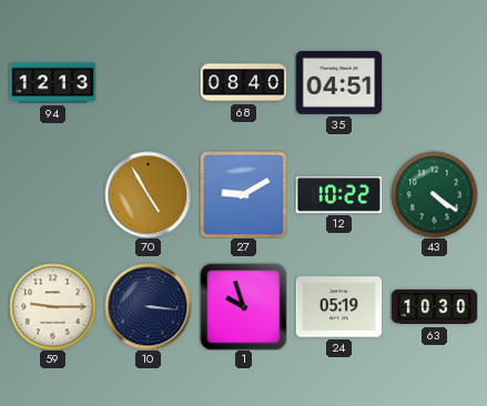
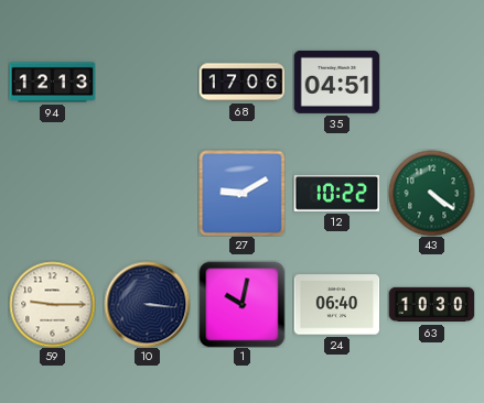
68: 08:40 -> 17:06 (241, 83)
70: 4:55 -> none (148, 194)
1: 9:57 -> 10:02 (241, 304)
24: 05:19 -> 06:40 (336, 305)
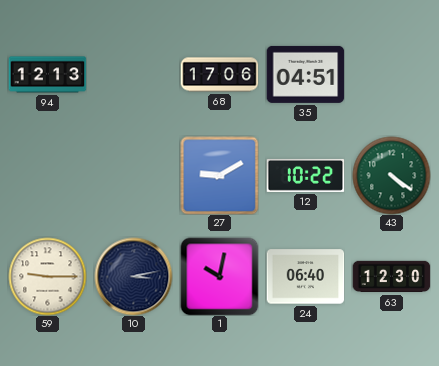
10: 3:16 -> 3:13 (133, 276)
63: 10:30 -> 12:30 (391, 277)
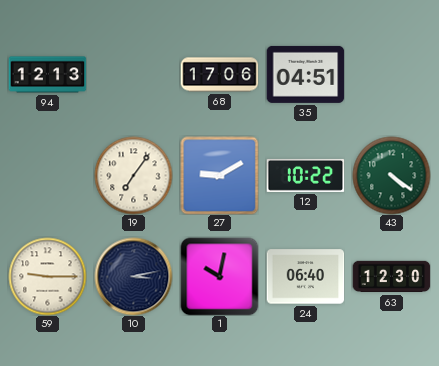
19: none -> 7:06 (133, 175)
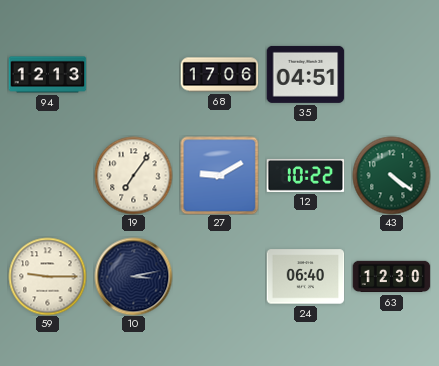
1: 10:02 -> none (219, 276)
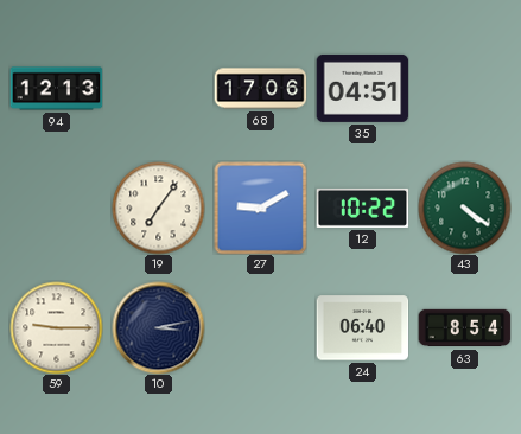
63: 12:30 -> 8:54 (464, 328)
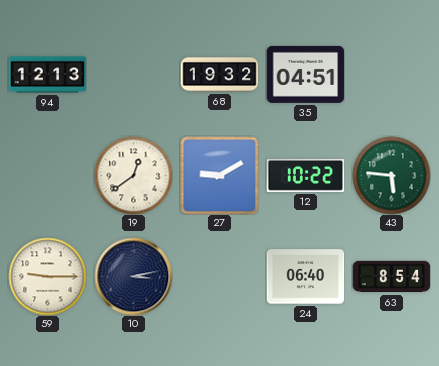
68: 17:06 -> 19:32 (219, 75)
19: 7:06 -> 12:39 (133, 175)
43: 4:21 -> 5:46 (391, 175)
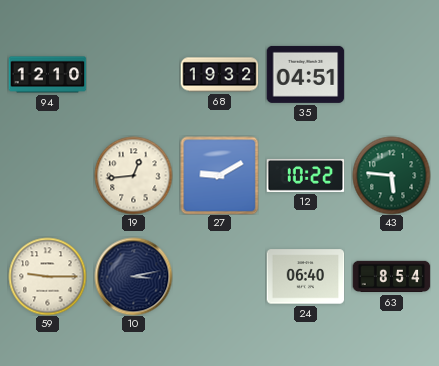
94: 12:13 -> 12:10 (47, 75)
19: 12:39 -> 12:44 (133, 175)
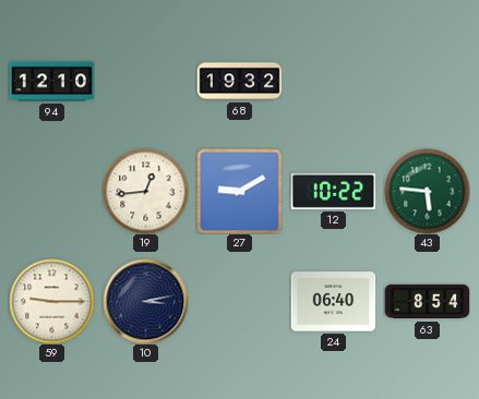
35: 04:51 -> none (305, 74)
